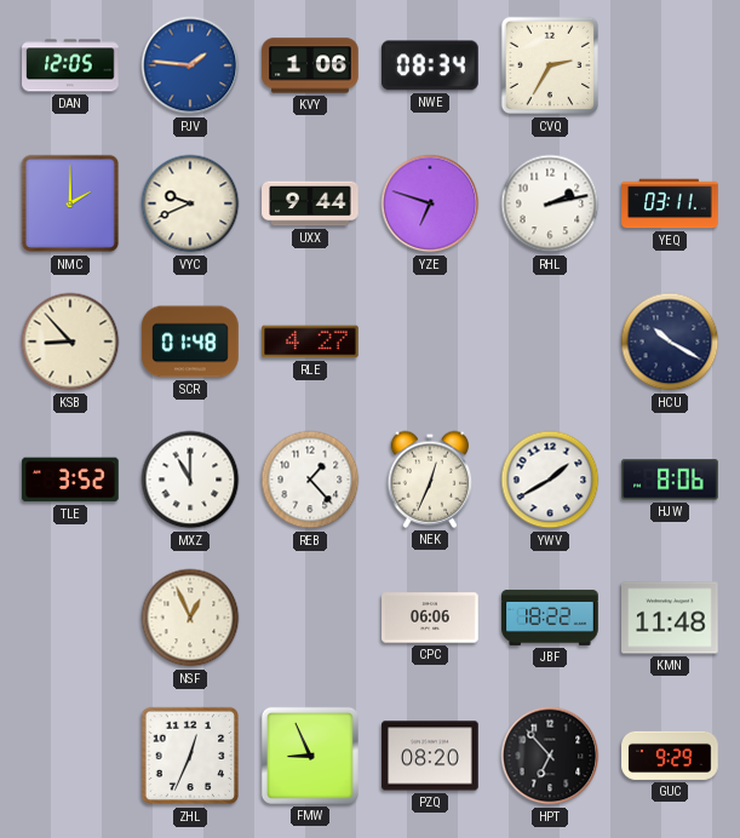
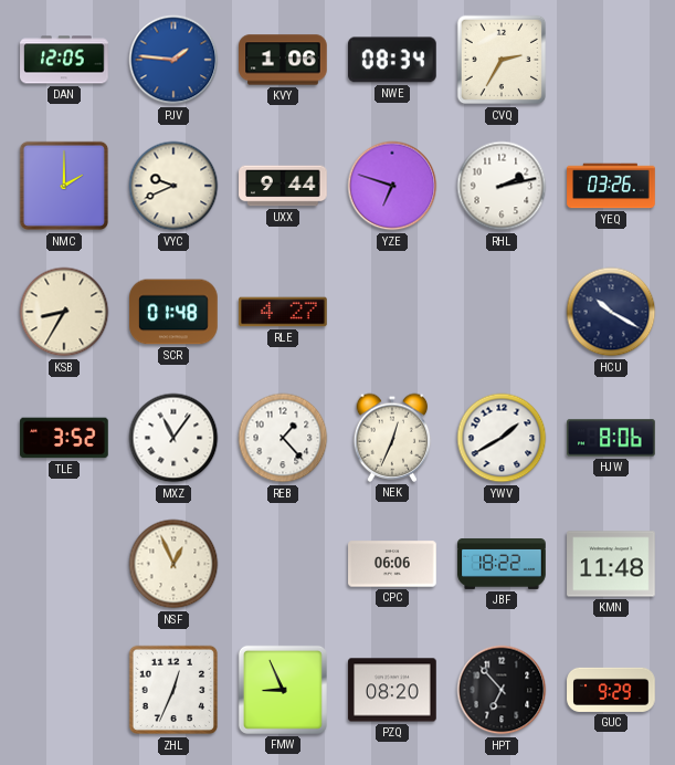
YEQ: 03:11 -> 03:26 (611, 186)
KSB: 8:53 -> 8:35 (64, 312)
MXZ: 11:00 -> 11:06 (173, 438)
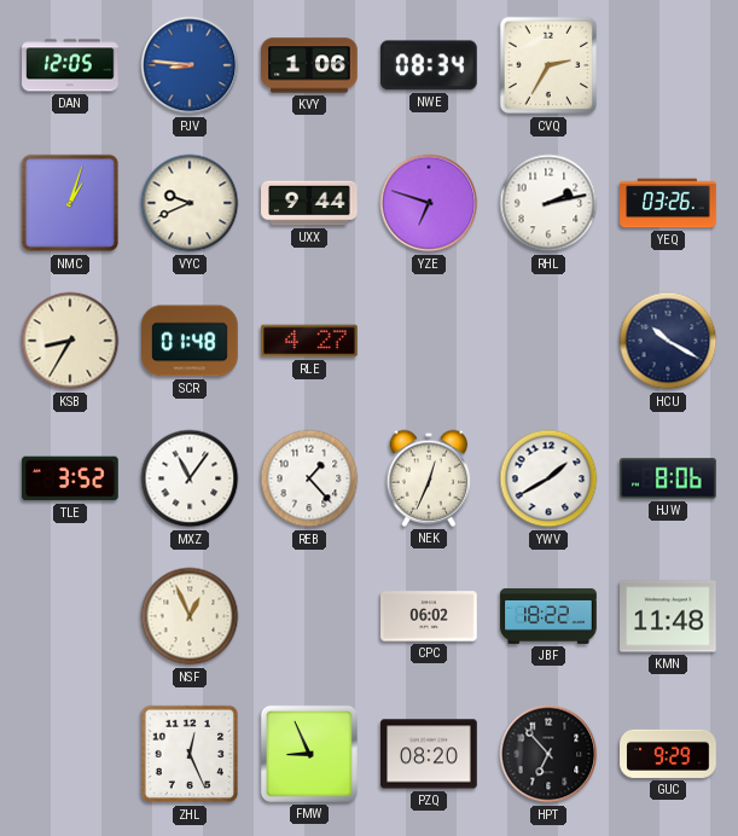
PJV: 1:46 -> 8:46 (190, 65)
NMC: 2:00 -> 1:03 (70, 203)
CPC: 06:06 -> 06:02 (429, 616)
ZHL: 12:34 -> 12:26 (190, 754)
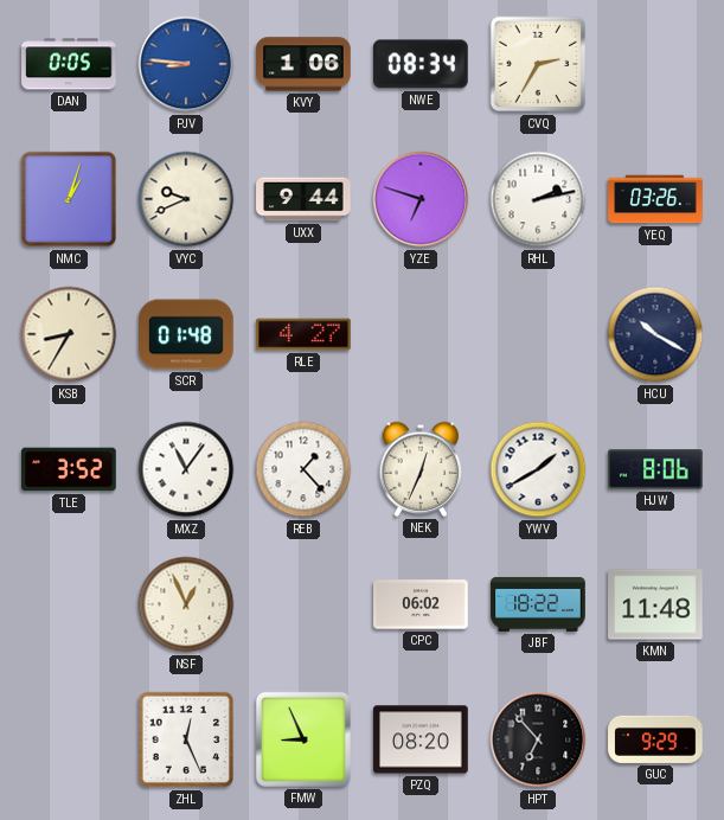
DAN: 12:05 -> 0:05 (69, 64)
